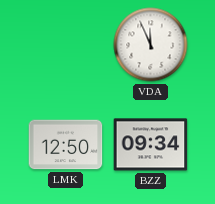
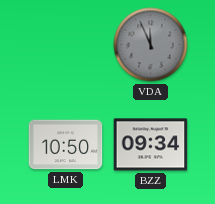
VDA dial: white -> grey (151, 45)
LMK: 12:50 -> 10:50 (66, 145)
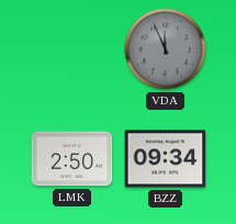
LMK: 10:50 -> 2:50 (72, 159)
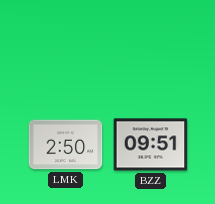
VDA: 11:56 -> none (166, 49)
BZZ: 09:34 -> 09:51 (151, 145)
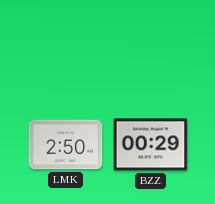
BZZ: 09:51 -> 00:29 (151, 145)
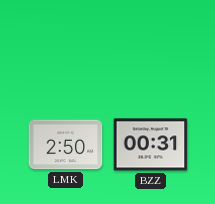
BZZ: 00:29 -> 00:31 (151, 145)
